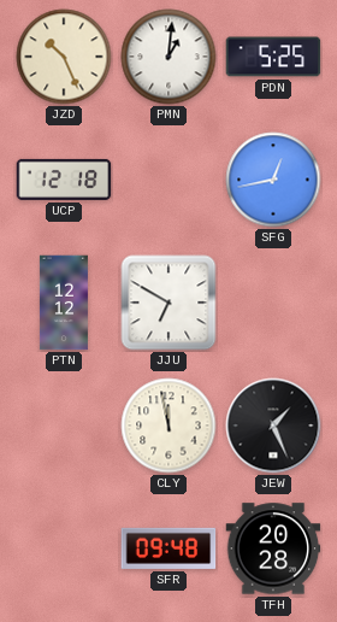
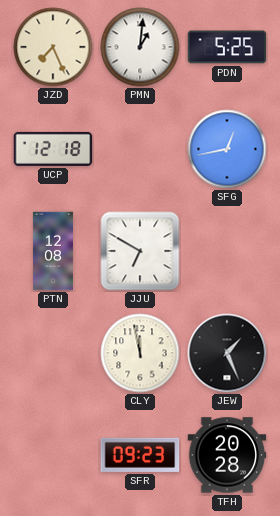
JZD: 10:26 -> 7:26 (53, 47)
PTN: 12:12 -> 12:08 (53, 251)
SFR: 09:48 -> 09:23 (140, 455)
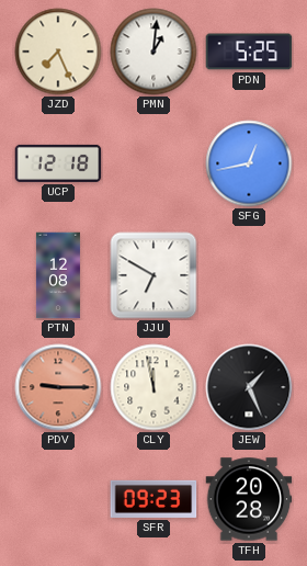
PDV: none -> 9:15 (58, 387)
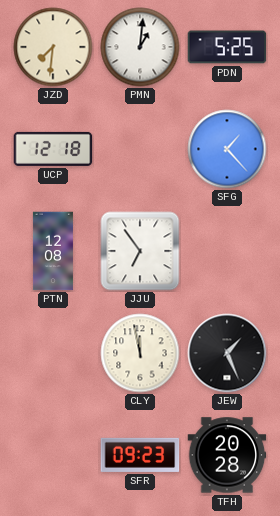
JZD: 7:26 -> 7:31 (53, 47)
SFG: 12:43 -> 1:23 (227, 149)
JJU: 6:50 -> 6:54 (140, 251)
PDV: 9:15 -> none (58, 387)
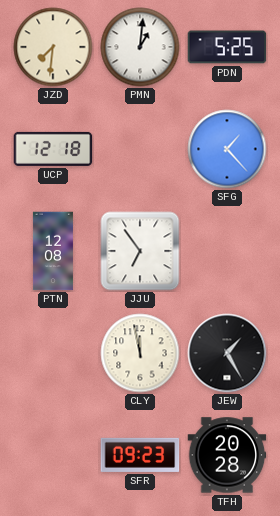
JEW: 1:26 -> 1:25 (227, 353)
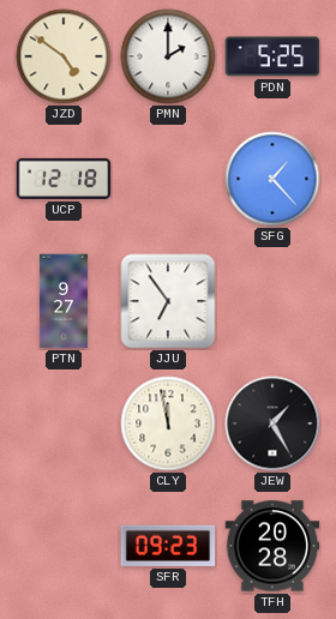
JZD: 7:31 -> 4:51 (64, 56)
PMN: 1:01 -> 2:00 (168, 56)
PTN: 12:08 -> 9:27 (64, 301)
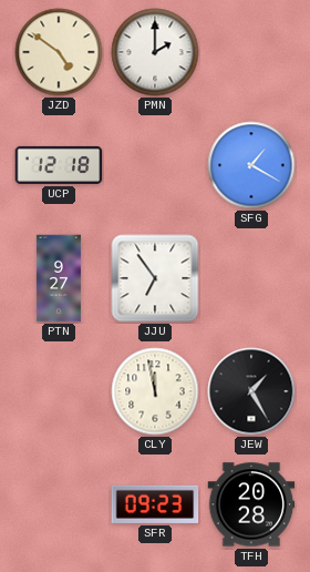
PDN: 5:25 -> none (272, 56)
SFG: 1:23 -> 1:20 (251, 165)
